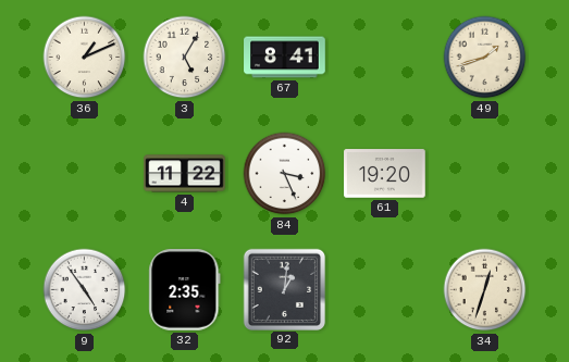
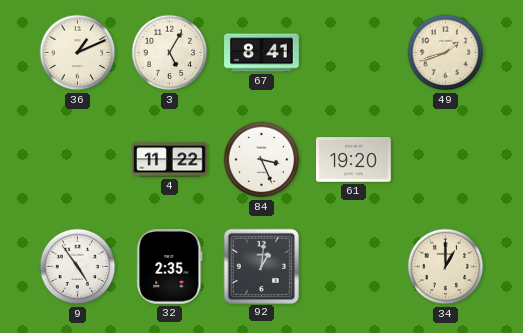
34: 12:33 -> 1:00 (446, 267)
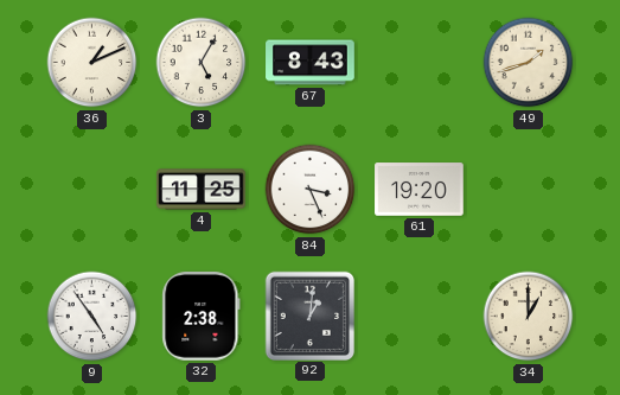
67: 8:41 -> 8:43 (311, 63)
4: 11:22 -> 11:25 (202, 190)
32: 2:35 -> 2:38 (202, 317)
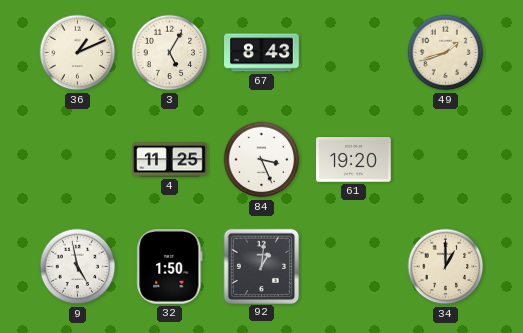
9: 4:54 -> 4:58 (78, 267)
32: 2:38 -> 1:50 (170, 267)
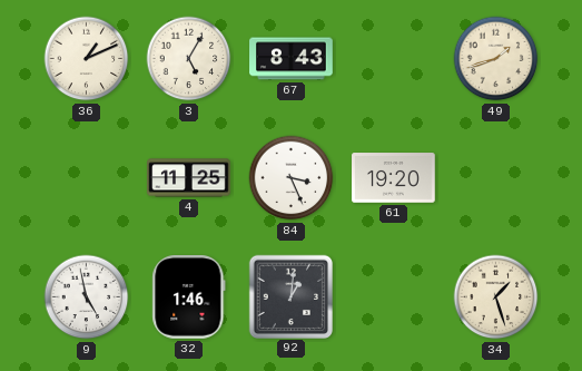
32: 1:50 -> 1:46 (189, 297)
34: 1:00 -> 1:27 (496, 297)
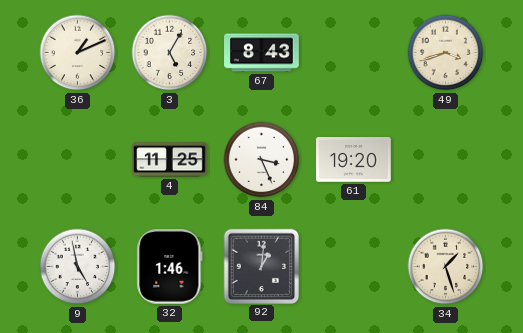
49: 1:42 -> 3:42 (446, 53)
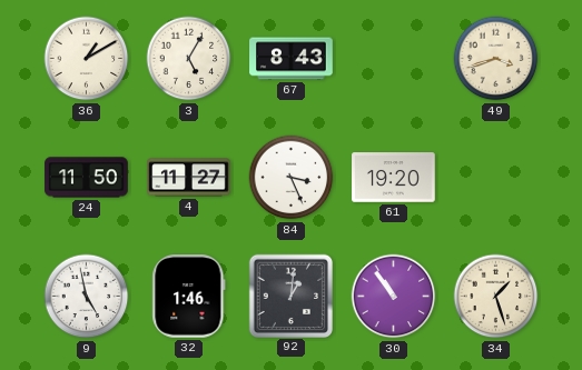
36: 1:11 -> 1:10 (87, 59)
24: none -> 11:50 (87, 178)
4: 11:25 -> 11:27 (189, 178)
30: none -> 10:54 (394, 297)
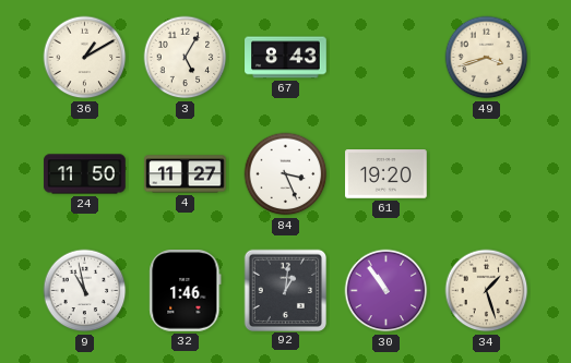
9: 4:58 -> 10:58 (85, 291)
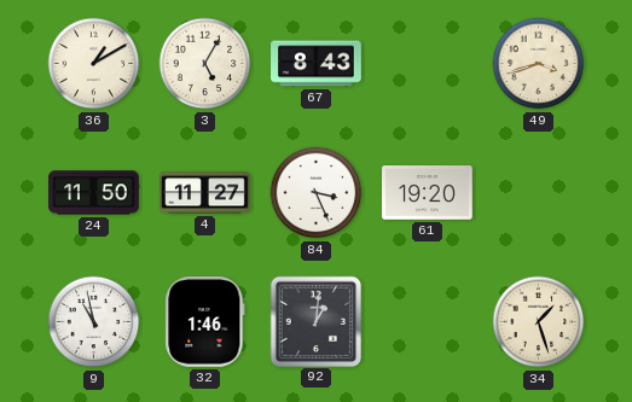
30: 10:54 -> none (386, 291)
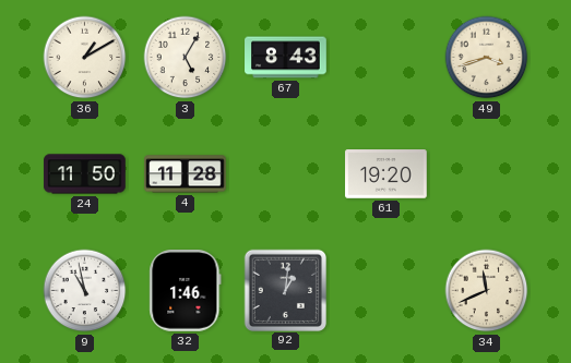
4: 11:27 -> 11:28 (186, 174)
84: 3:26 -> none (317, 193)
34: 1:27 -> 11:41 (487, 291)
